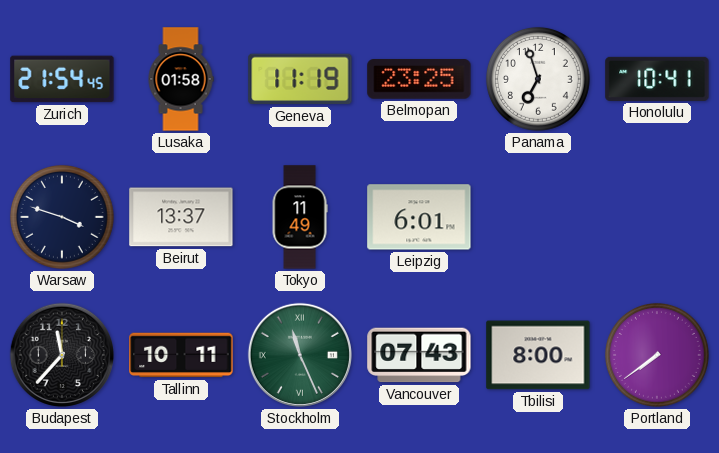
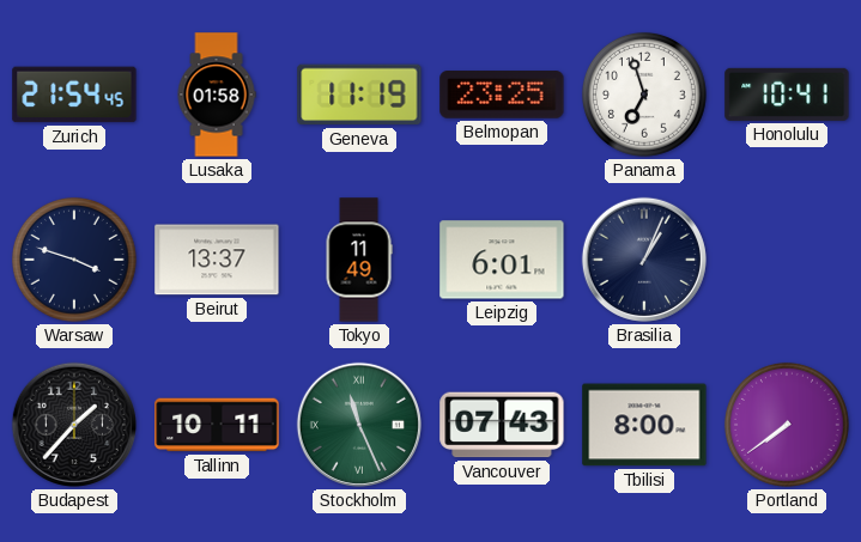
Brasilia: none -> 1:04 (644, 260)
Budapest: 11:37 -> 1:37 (74, 425)
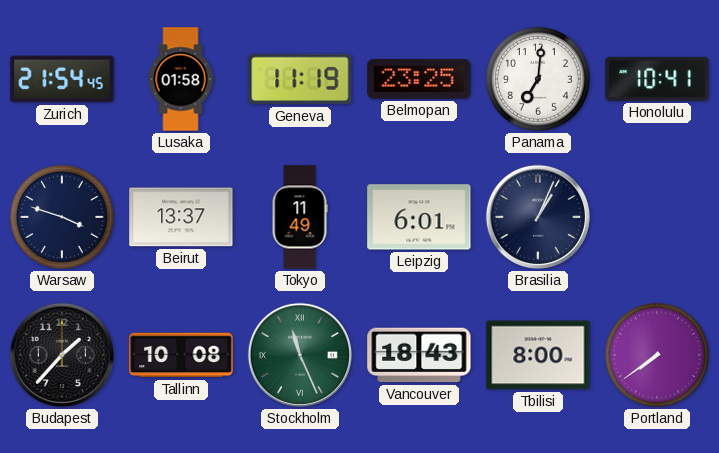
Panama: 6:57 -> 7:01 (538, 79)
Tallinn: 10:11 -> 10:08 (181, 355)
Vancouver: 07:43 -> 18:43 (419, 355)
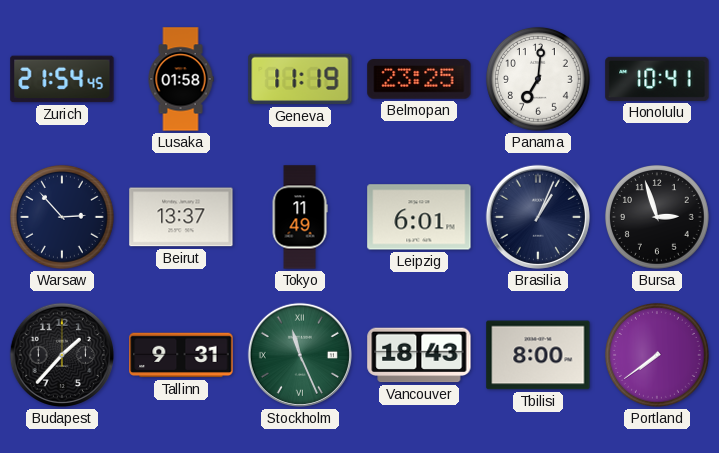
Warsaw: 3:48 -> 2:53 (62, 217)
Bursa: none -> 2:57 (657, 217)
Tallinn: 10:08 -> 9:31 (181, 355)
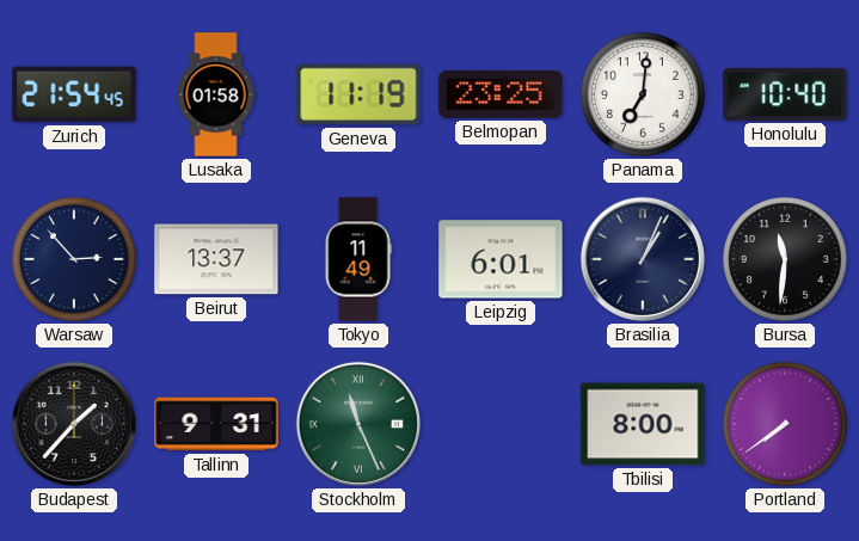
Honolulu: 10:41 -> 10:40 (785, 94)
Bursa: 2:57 -> 11:31 (785, 259)
Vancouver: 18:43 -> none (419, 355)
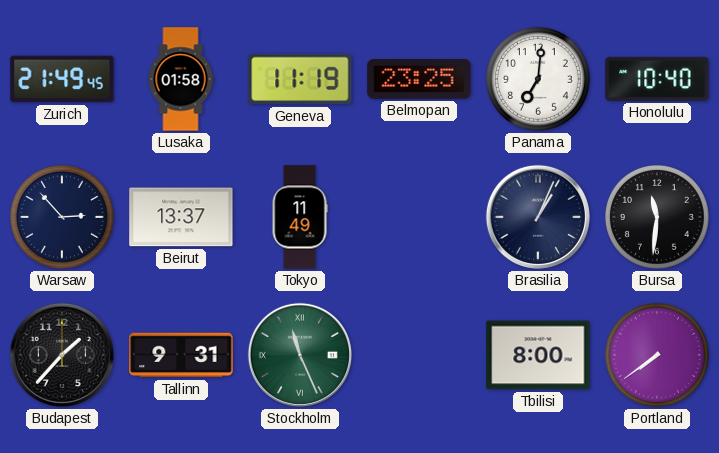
Zurich: 21:54 -> 21:49 (62, 79)
Leipzig: 6:01 -> none (501, 259)
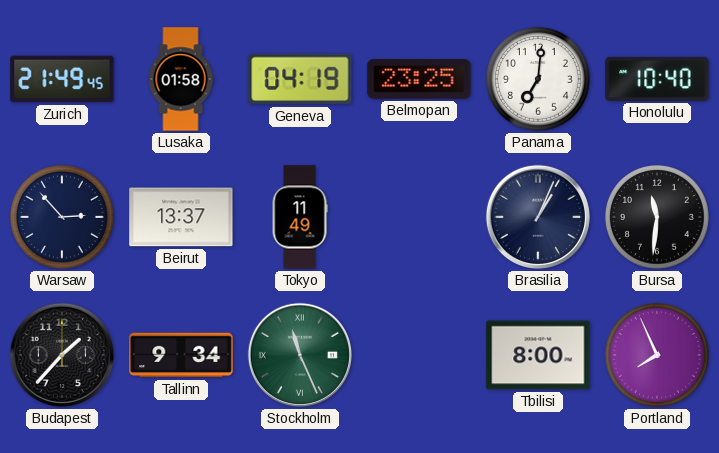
Geneva: 11:19 -> 04:19 (300, 79)
Tallinn: 9:31 -> 9:34 (181, 355)
Portland: 7:39 -> 7:56 (657, 355)
